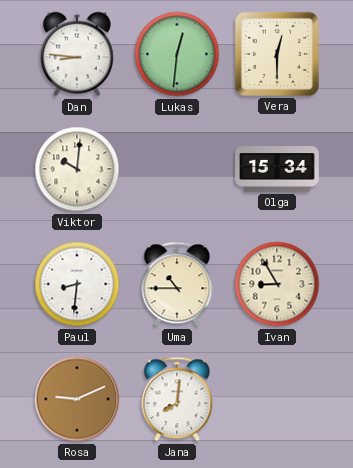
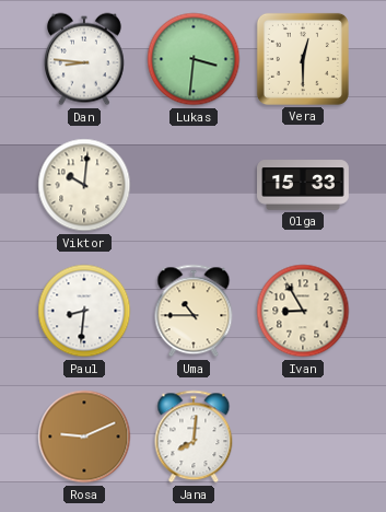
Lukas: 12:31 -> 3:31 (194, 59)
Olga: 15:34 -> 15:33 (304, 185)
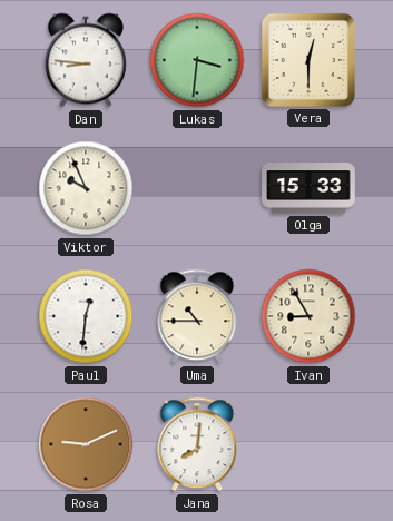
Viktor: 10:01 -> 9:56 (86, 188)
Paul: 8:31 -> 12:31 (86, 316)
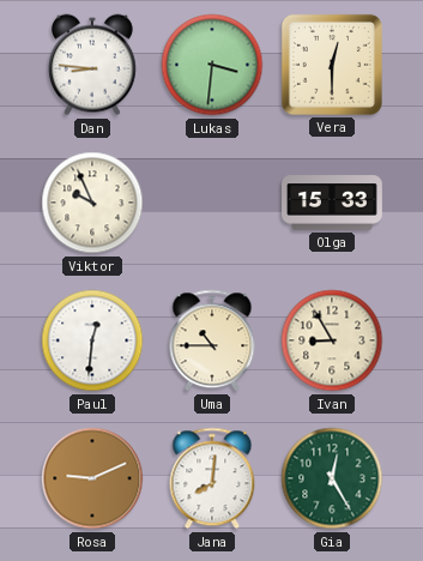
Gia: none -> 12:25 (332, 478)
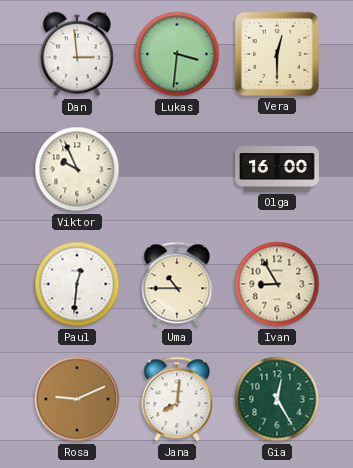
Dan: 8:46 -> 2:59 (77, 54)
Olga: 15:33 -> 16:00 (278, 169)
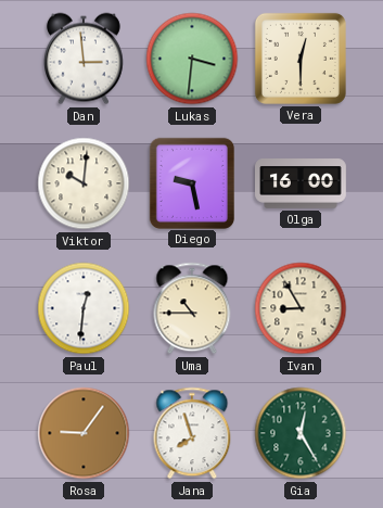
Viktor: 9:56 -> 10:01 (84, 183)
Diego: none -> 9:28 (192, 182)
Rosa: 9:11 -> 9:06 (84, 433)
Jana: 8:01 -> 7:57 (192, 433)
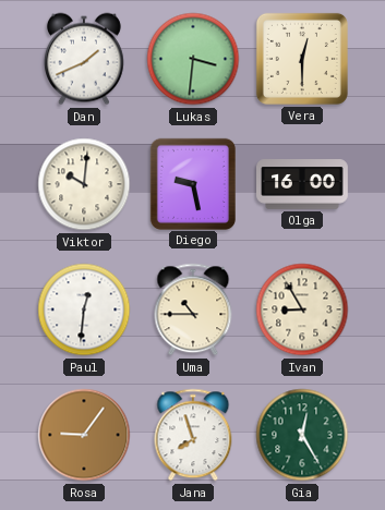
Dan: 2:59 -> 1:41 (84, 59)
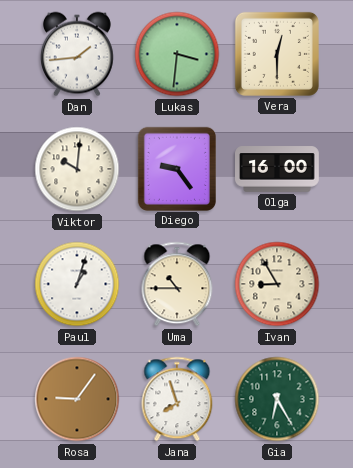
Dan: 1:41 -> 1:44 (77, 54)
Diego: 9:28 -> 9:24 (177, 168)
Paul: 12:31 -> 1:03 (77, 284)
Gia: 12:25 -> 6:25 (277, 399)
